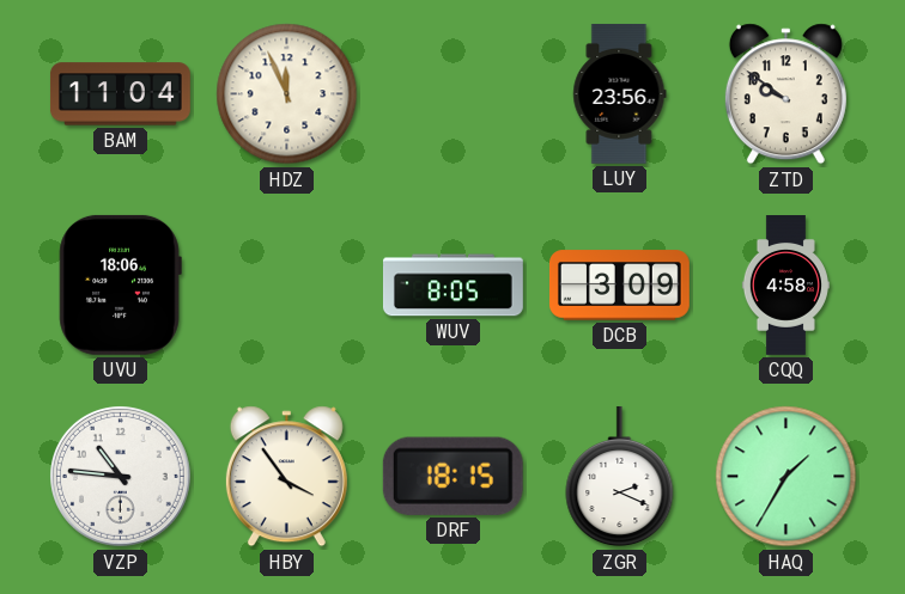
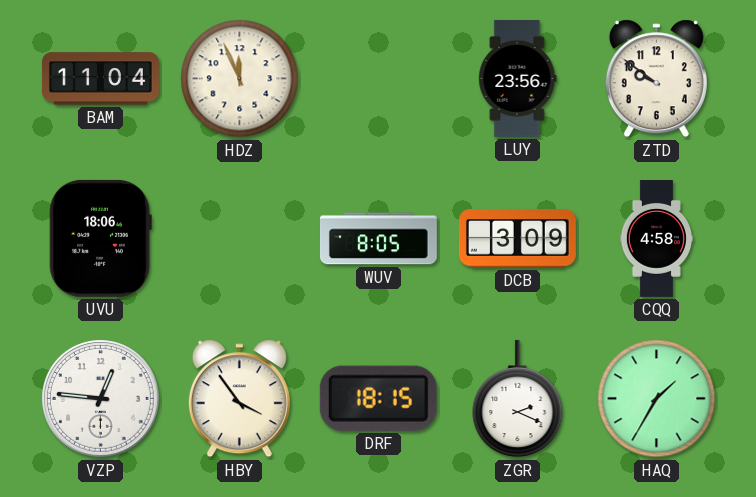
VZP: 10:46 -> 12:46 (101, 399)
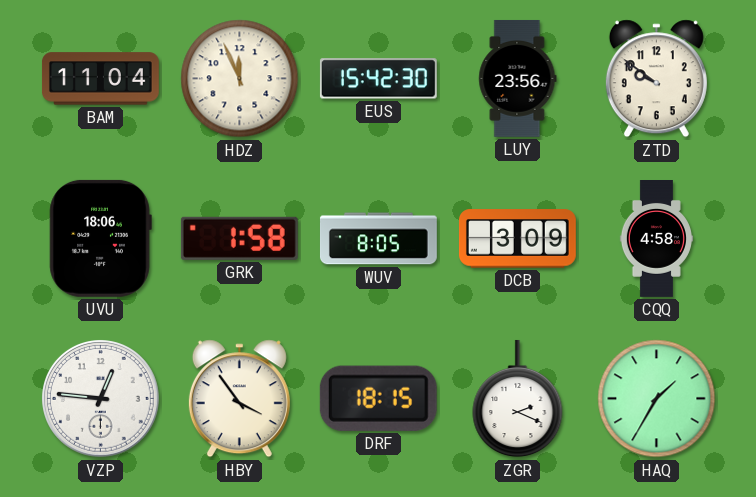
EUS: none -> 15:42 (378, 79)
GRK: none -> 1:58 (239, 238)
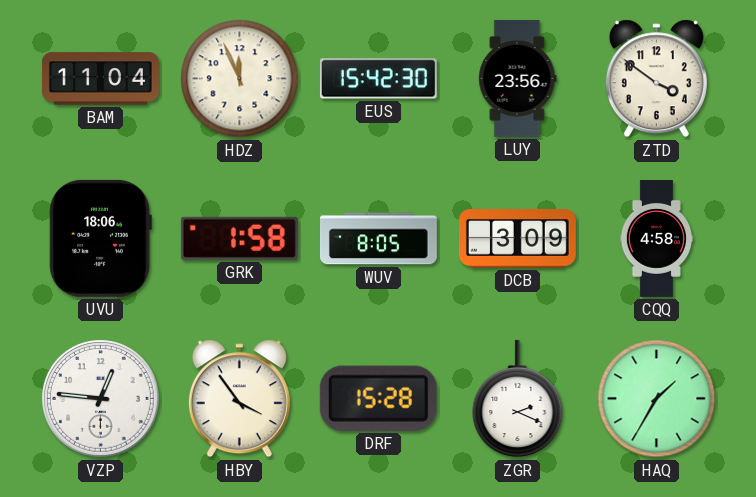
ZTD: 9:51 -> 3:51 (656, 79)
DRF: 18:15 -> 15:28 (378, 398)
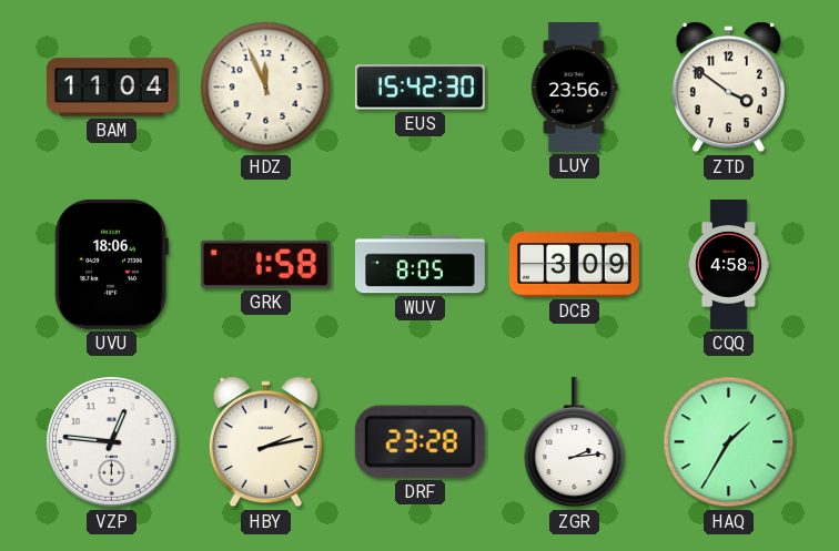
HBY: 3:54 -> 2:13 (265, 442)
DRF: 15:28 -> 23:28 (419, 441)
ZGR: 2:19 -> 2:14 (575, 442)
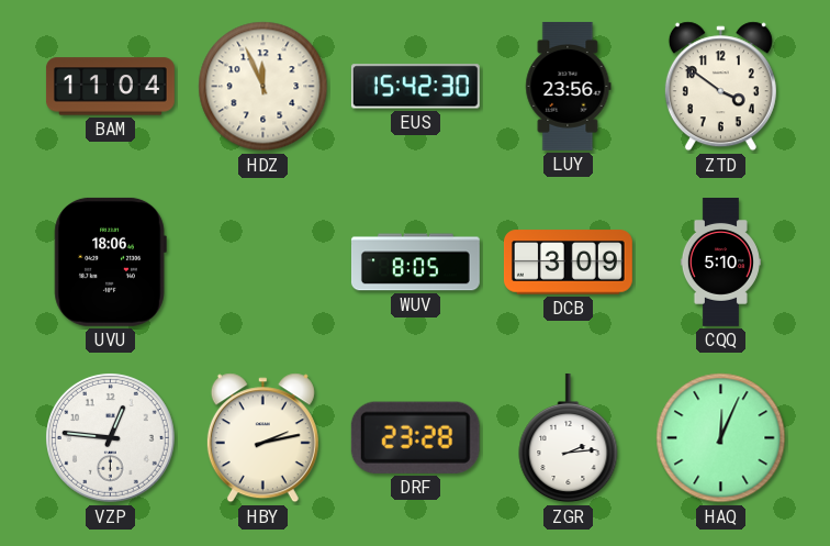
GRK: 1:58 -> none (265, 264)
CQQ: 4:58 -> 5:10 (720, 263)
HAQ: 1:35 -> 12:04 (721, 438)
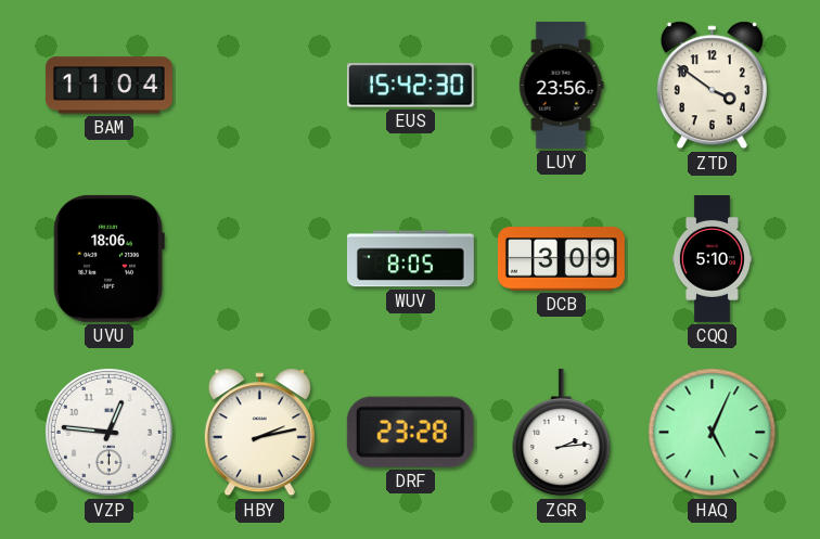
HDZ: 11:56 -> none (263, 87)
HAQ: 12:04 -> 5:04 (713, 433)
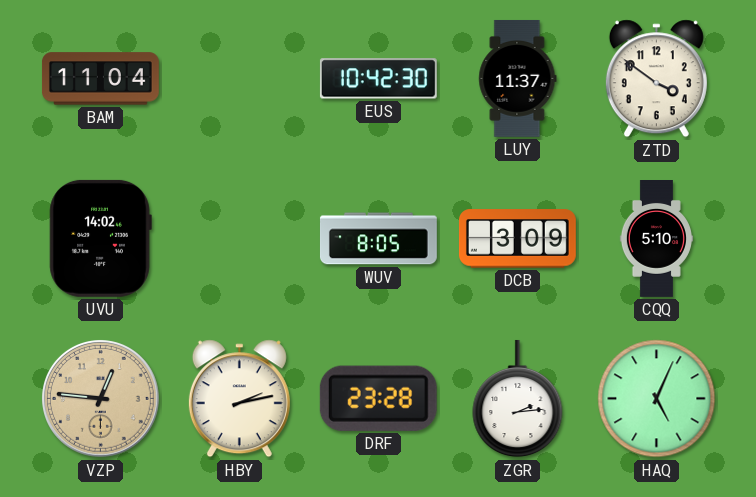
EUS: 15:42 -> 10:42 (378, 79)
LUY: 23:56 -> 11:37 (518, 78)
UVU: 18:06 -> 14:02 (100, 238)
VZP dial: white -> champagne (101, 399)
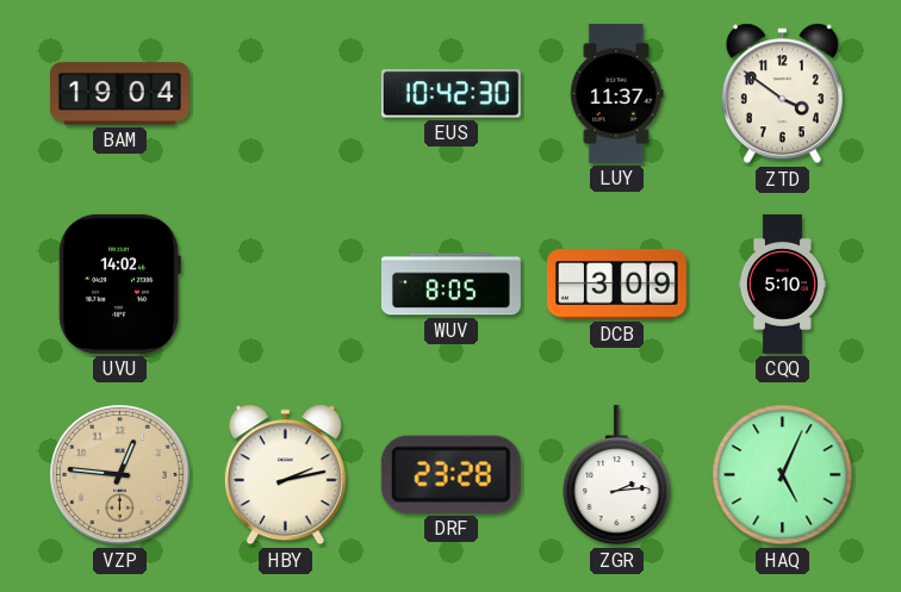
BAM: 11:04 -> 19:04 (119, 94)
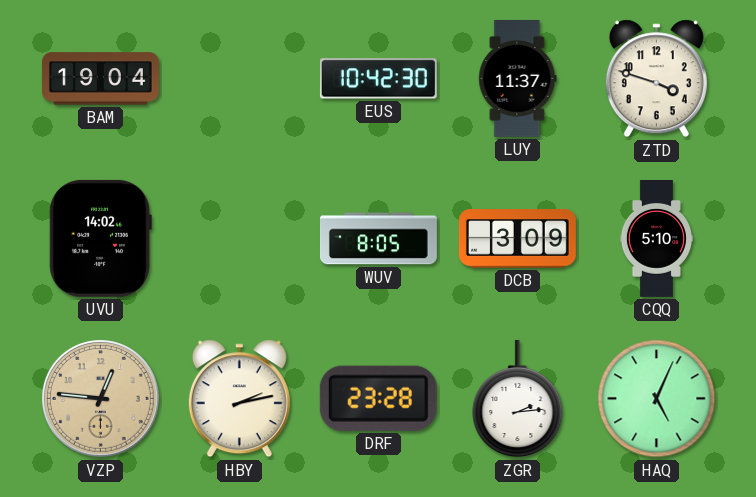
ZTD: 3:51 -> 3:48 (656, 79)
